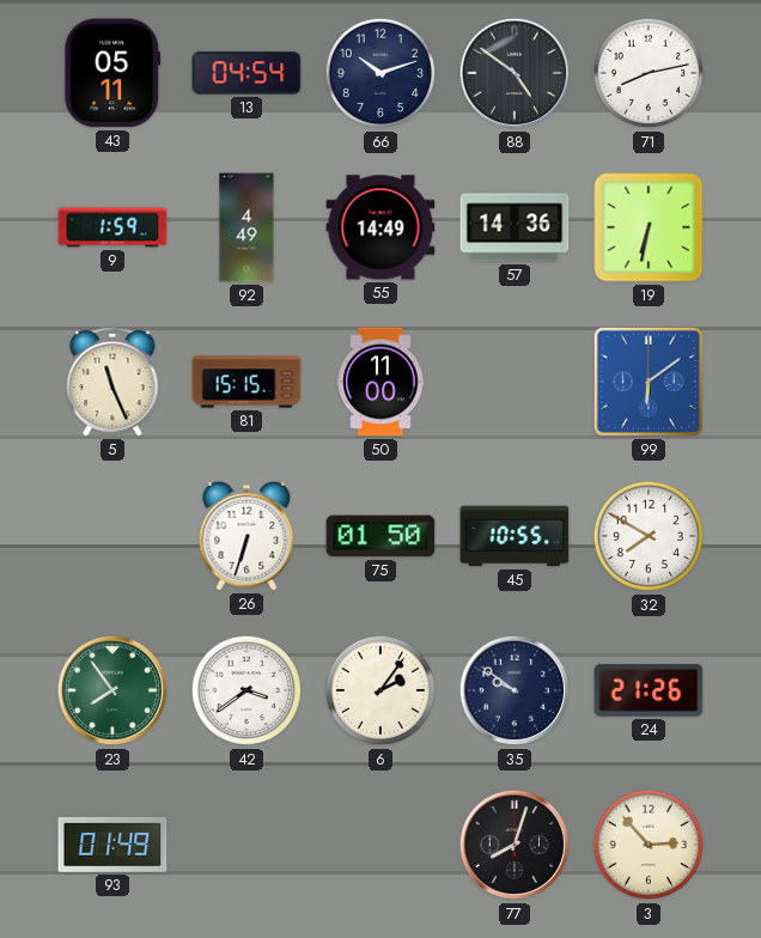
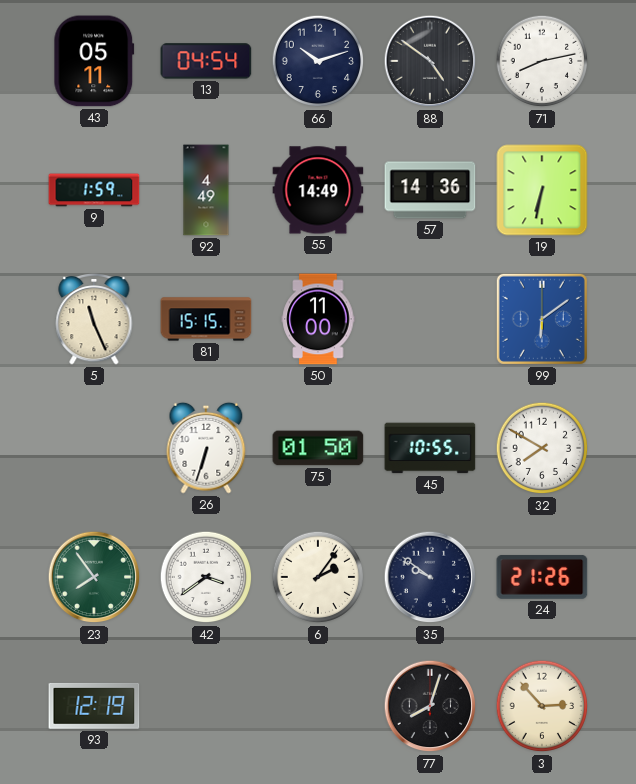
93: 01:49 -> 12:19 (94, 706)
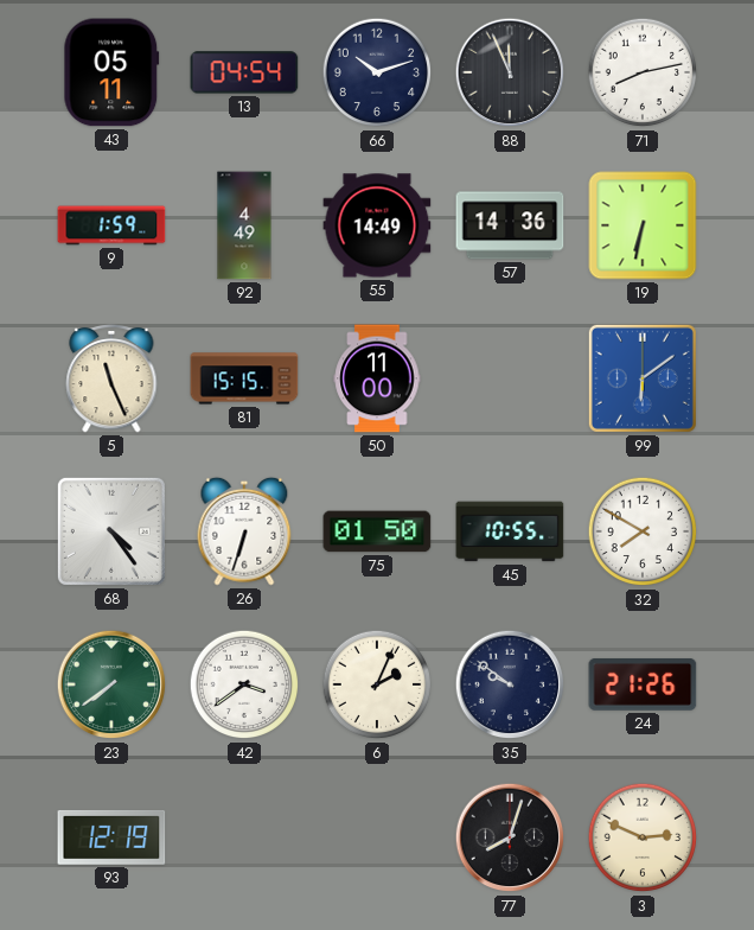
88: 4:51 -> 11:56 (510, 72)
68: none -> 4:24 (111, 531)
23: 7:54 -> 7:39 (111, 684)
6: 2:06 -> 2:04 (377, 684)
3: 2:53 -> 2:49 (643, 837)
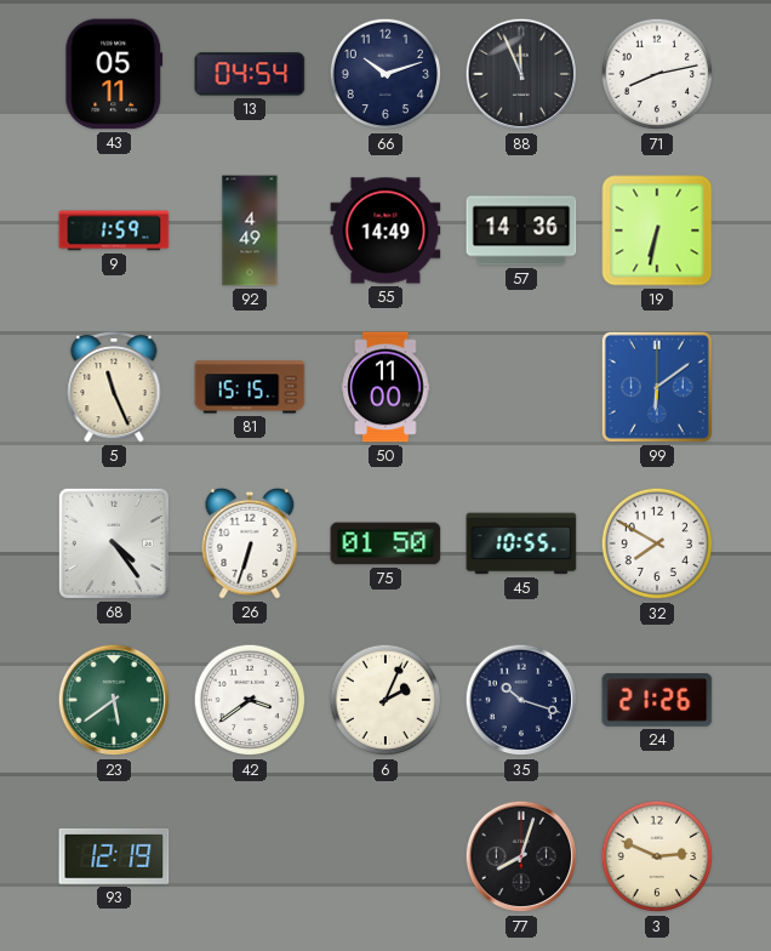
23: 7:39 -> 5:39 (114, 700)
35: 9:51 -> 10:18 (521, 700)
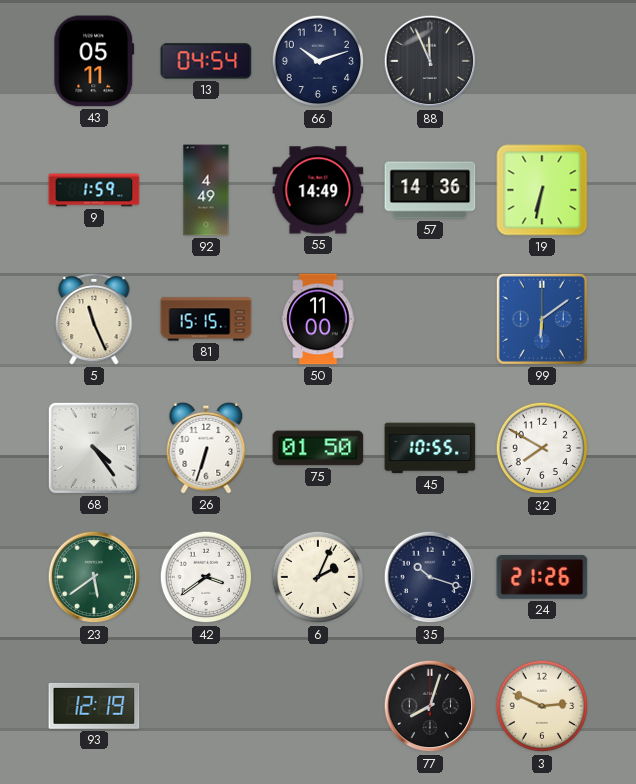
71: 8:13 -> none (657, 74)
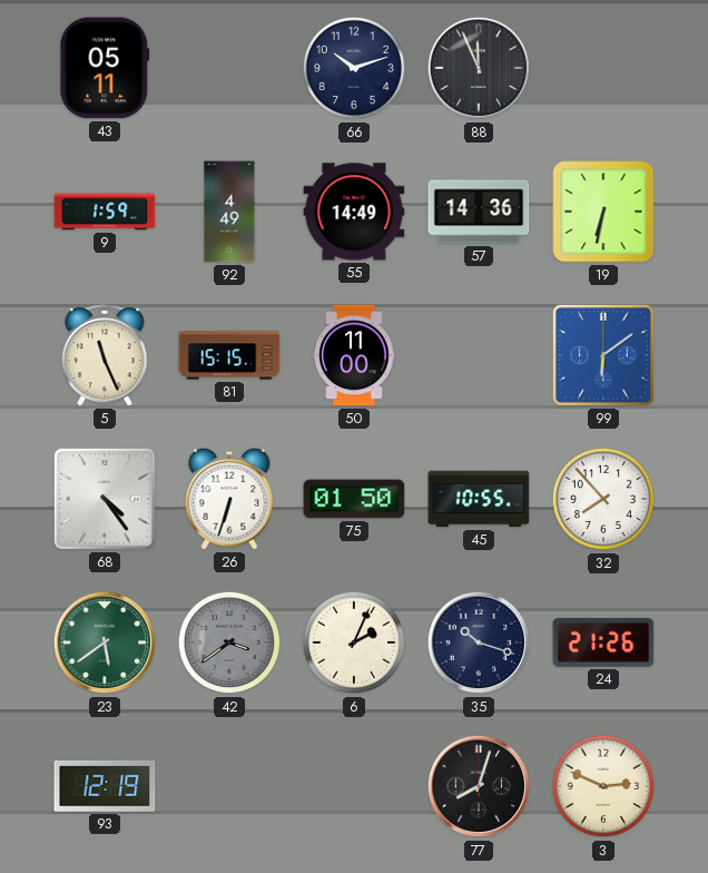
13: 04:54 -> none (206, 61)
32: 7:50 -> 7:53 (603, 499)
42 dial: white -> grey (229, 643)
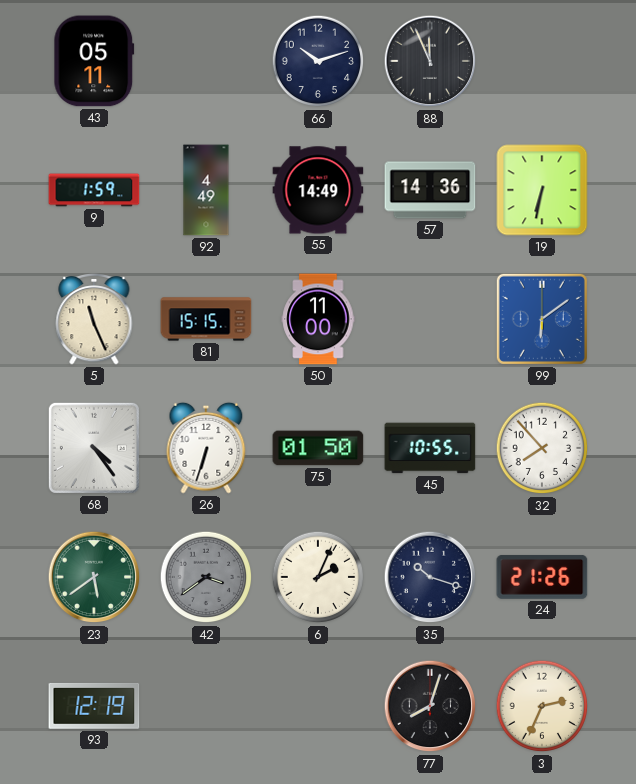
3: 2:49 -> 2:34 (542, 706)
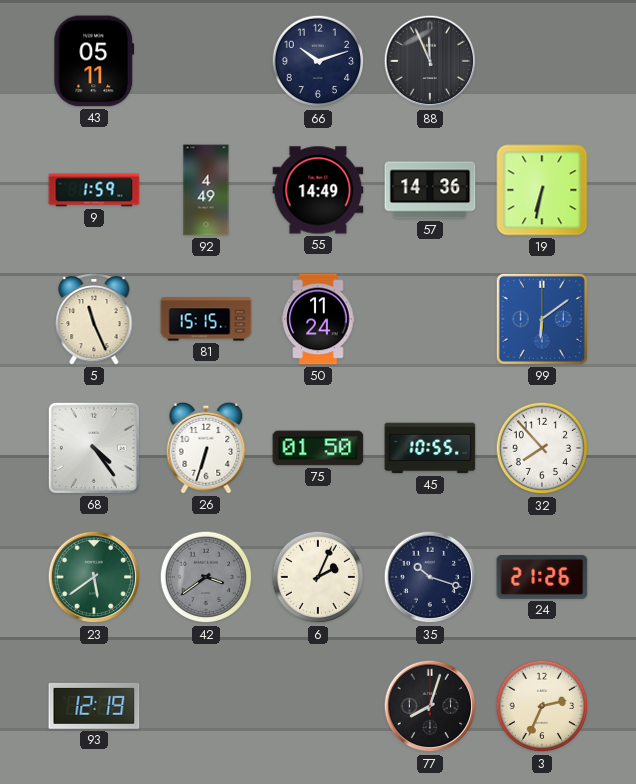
50: 11:00 -> 11:24 (318, 319)
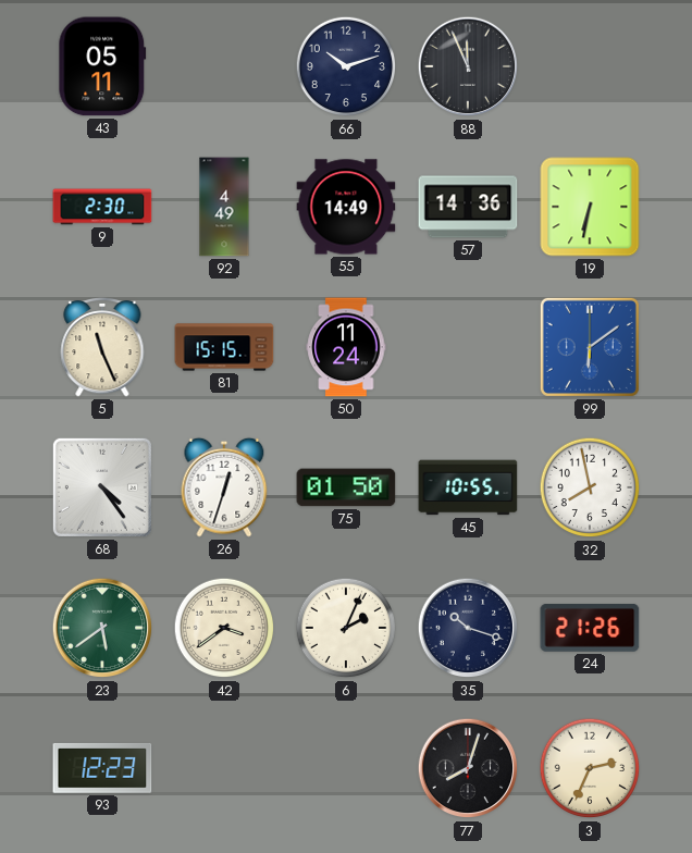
9: 1:59 -> 2:30 (102, 207)
26: 6:33 -> 12:33 (224, 487)
32: 7:53 -> 7:58 (590, 487)
42 dial: grey -> cream (224, 628)
93: 12:19 -> 12:23 (102, 768)
